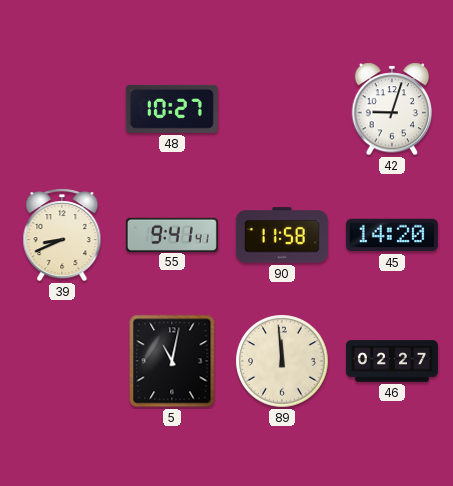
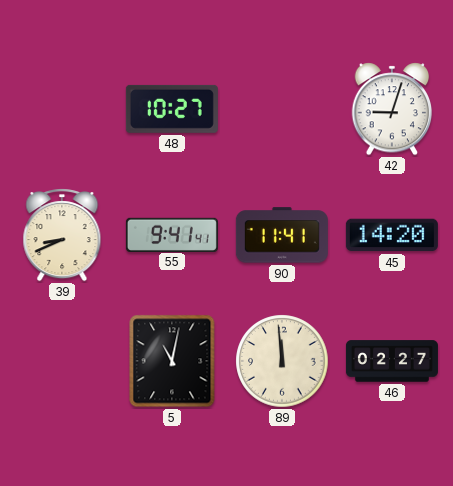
90: 11:58 -> 11:41 (282, 235)
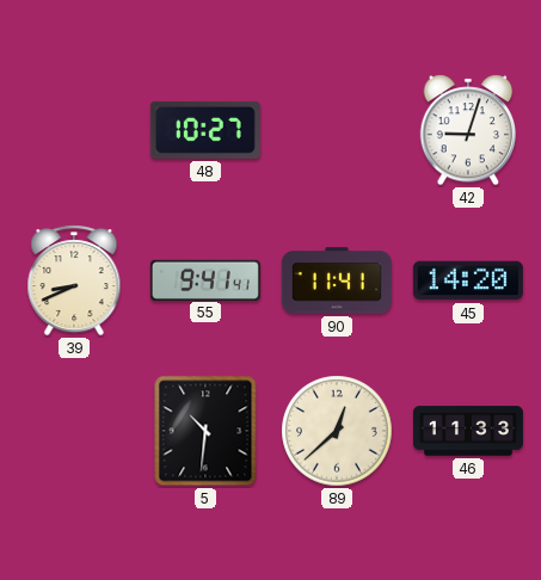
5: 11:02 -> 10:31 (205, 431)
89: 11:59 -> 12:38 (337, 431)
46: 02:27 -> 11:33 (468, 431)
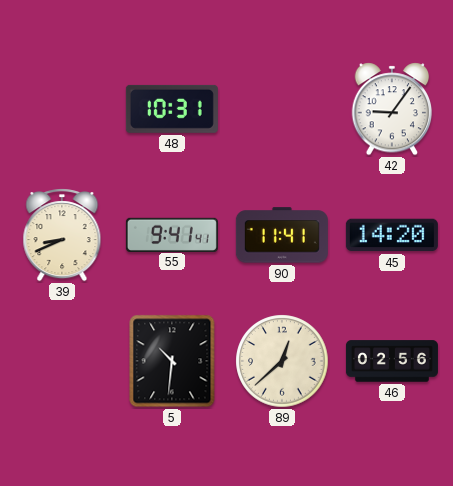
48: 10:27 -> 10:31 (172, 109)
42: 9:03 -> 9:06 (392, 109)
46: 11:33 -> 02:56 (392, 361)
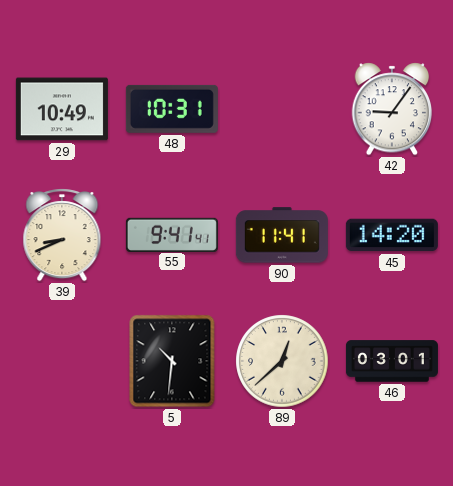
29: none -> 10:49 (62, 109)
46: 02:56 -> 03:01 (392, 361)
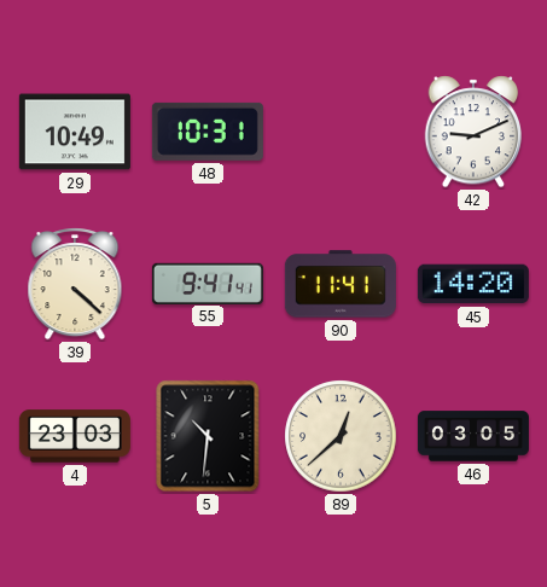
42: 9:06 -> 9:11 (473, 132)
39: 8:41 -> 4:22 (75, 284)
4: none -> 23:03 (75, 436)
46: 03:01 -> 03:05 (473, 436)
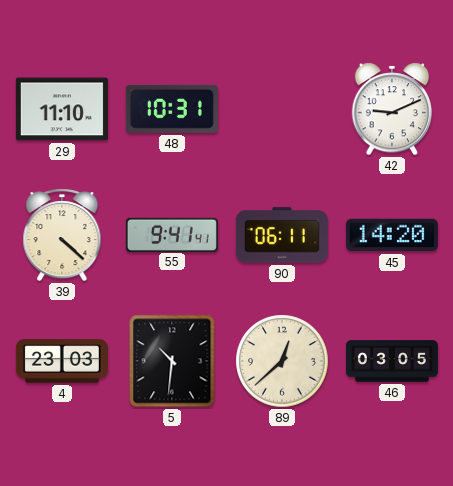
29: 10:49 -> 11:10 (62, 109)
90: 11:41 -> 06:11 (282, 235)
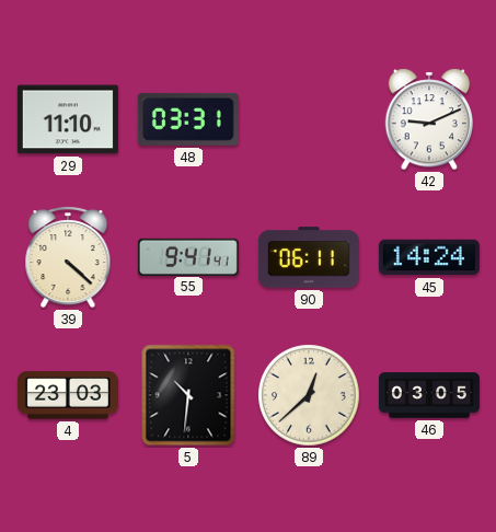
48: 10:31 -> 03:31 (188, 119)
45: 14:20 -> 14:24 (429, 257)
